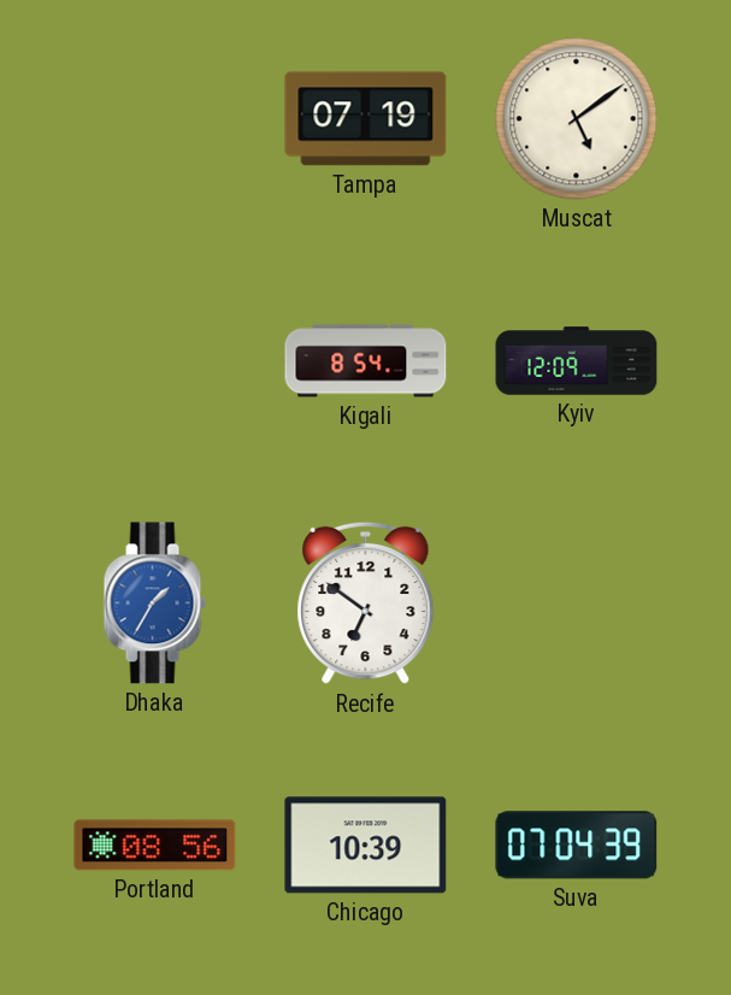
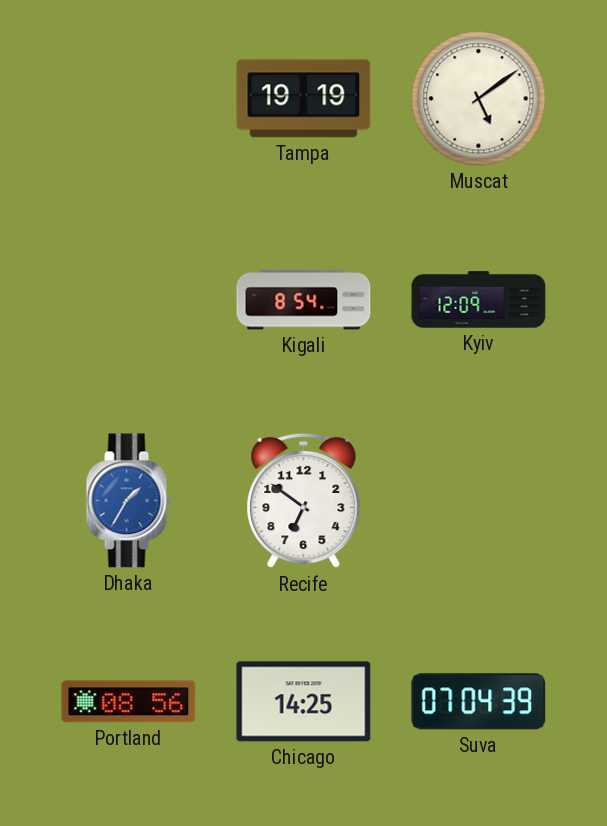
Tampa: 07:19 -> 19:19 (304, 99)
Chicago: 10:39 -> 14:25 (304, 702)
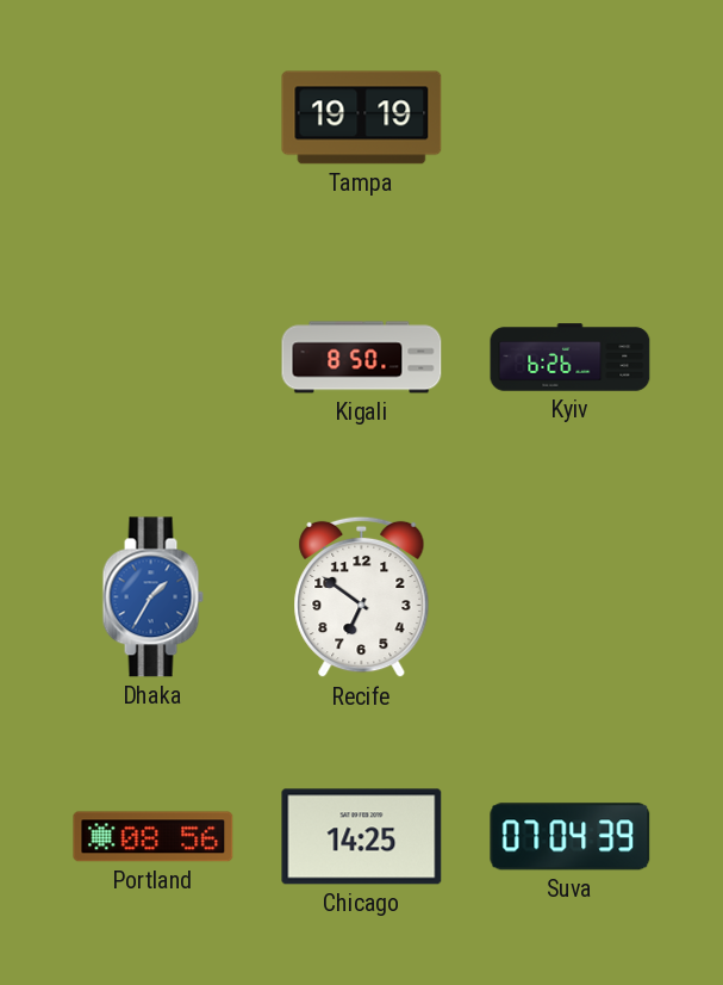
Muscat: 5:09 -> none (479, 99)
Kigali: 8:54 -> 8:50 (362, 358)
Kyiv: 12:09 -> 6:26 (571, 358)
